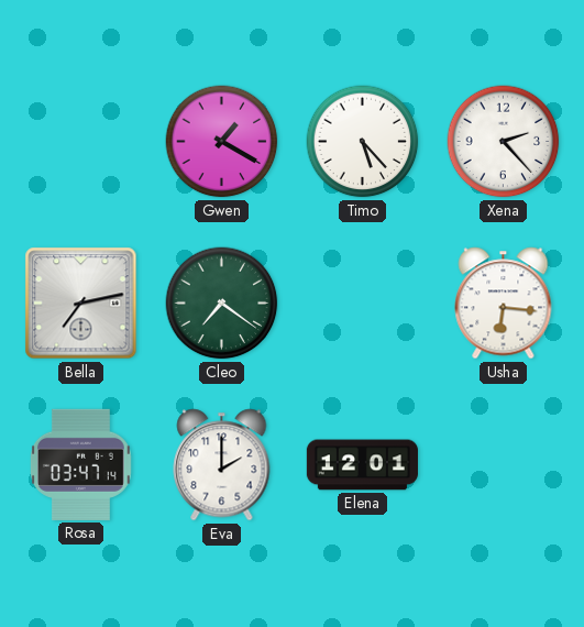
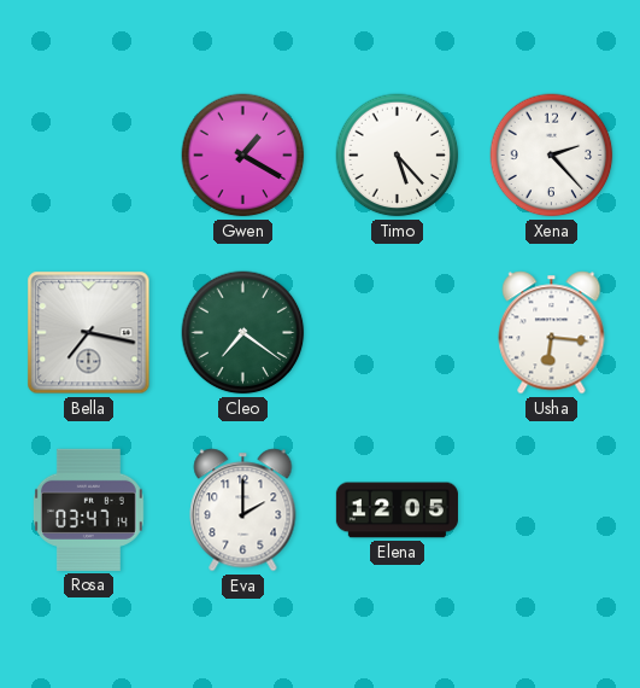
Bella: 7:13 -> 7:17 (89, 333)
Elena: 12:01 -> 12:05 (397, 511)
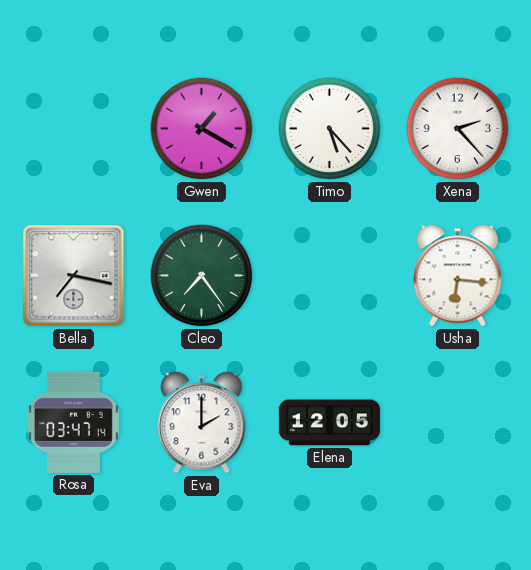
Cleo: 7:21 -> 7:24 (202, 276)
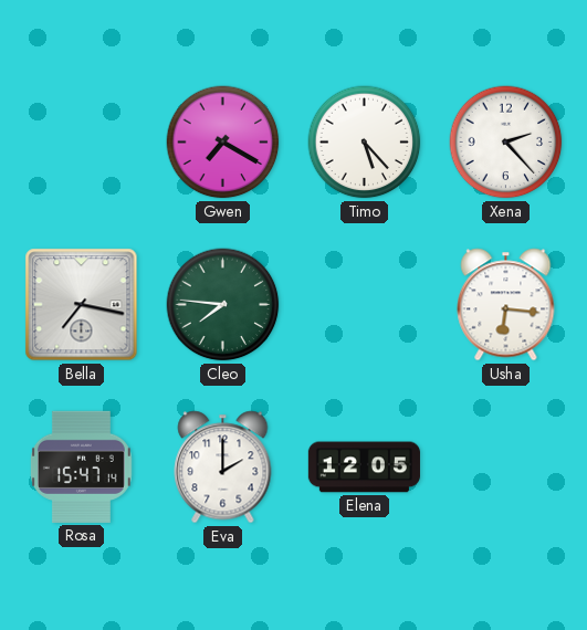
Gwen: 1:20 -> 7:20 (223, 143)
Cleo: 7:24 -> 7:46 (223, 305)
Rosa: 03:47 -> 15:47 (81, 466)
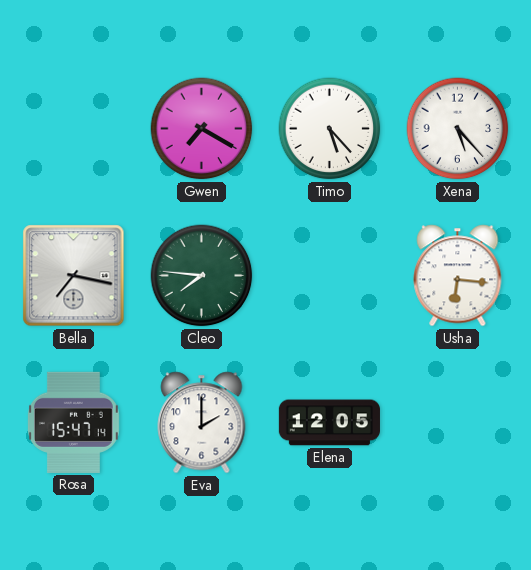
Xena: 2:23 -> 5:23 (458, 129)
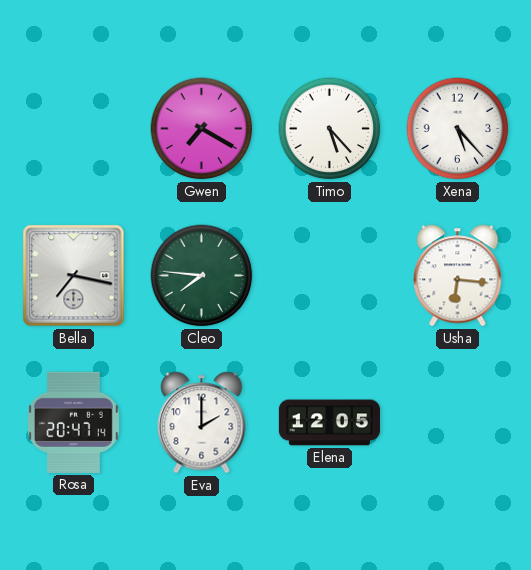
Rosa: 15:47 -> 20:47 (73, 422)
